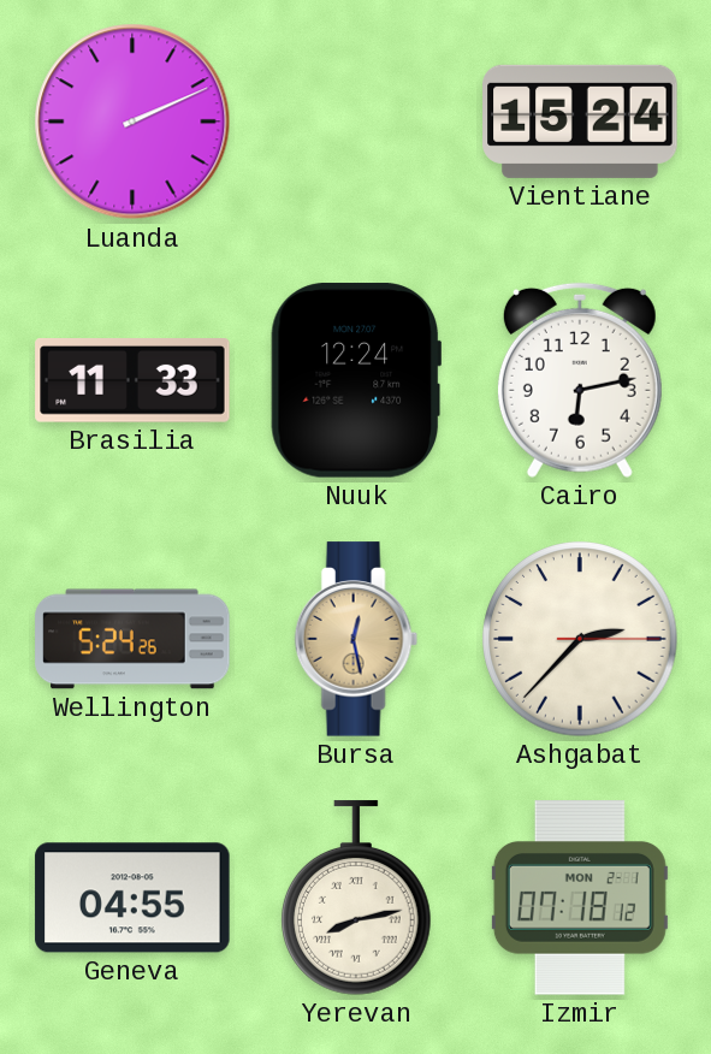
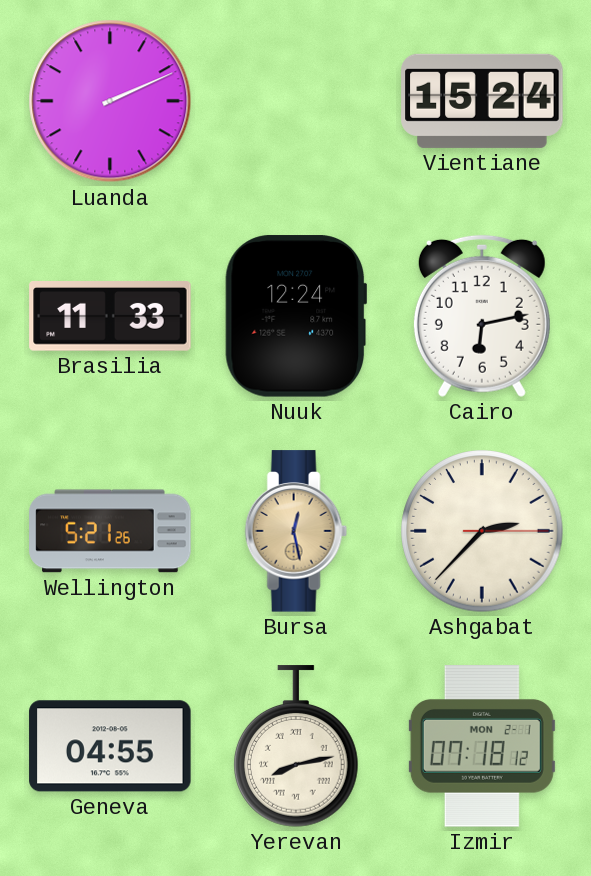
Wellington: 5:24 -> 5:21 (110, 531)
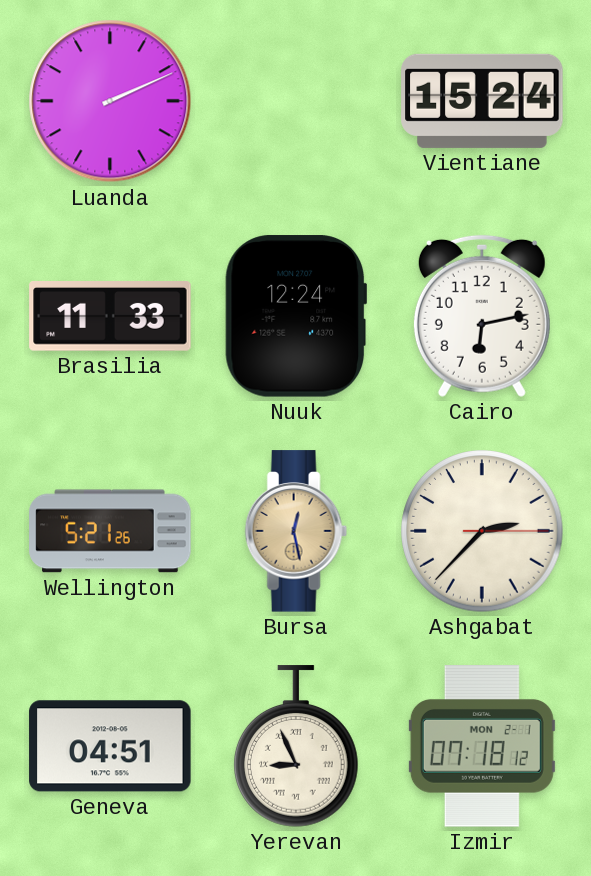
Geneva: 04:55 -> 04:51 (110, 746)
Yerevan: 8:13 -> 8:56 (297, 746)
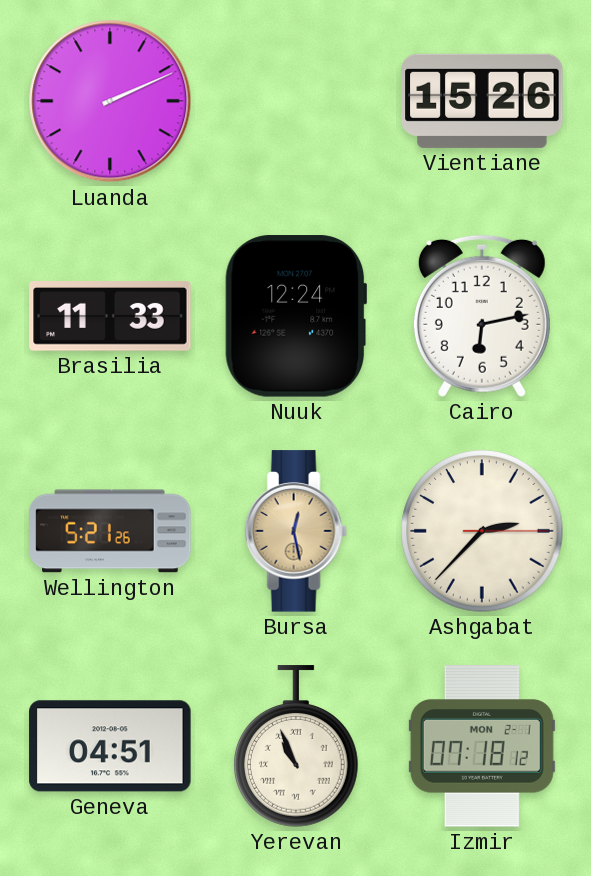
Vientiane: 15:24 -> 15:26 (482, 101)
Yerevan: 8:56 -> 10:56 (297, 746)
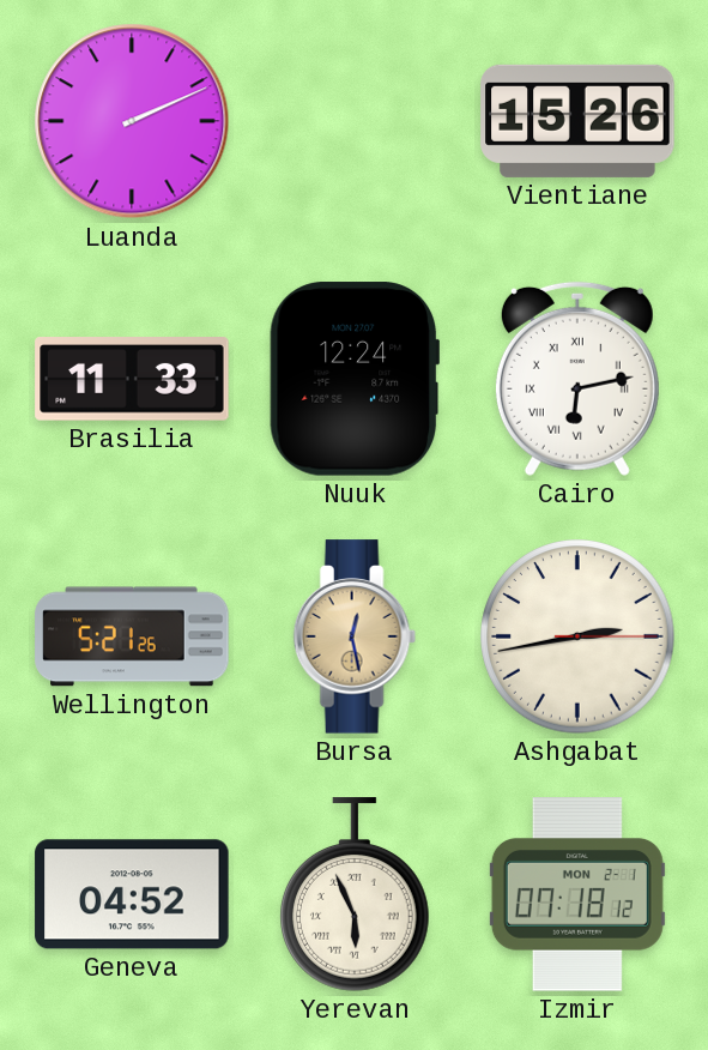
Cairo numerals: Arabic -> Roman (577, 379)
Ashgabat: 2:37 -> 2:43 (577, 636)
Geneva: 04:51 -> 04:52 (132, 894)
Yerevan: 10:56 -> 5:56 (356, 894)
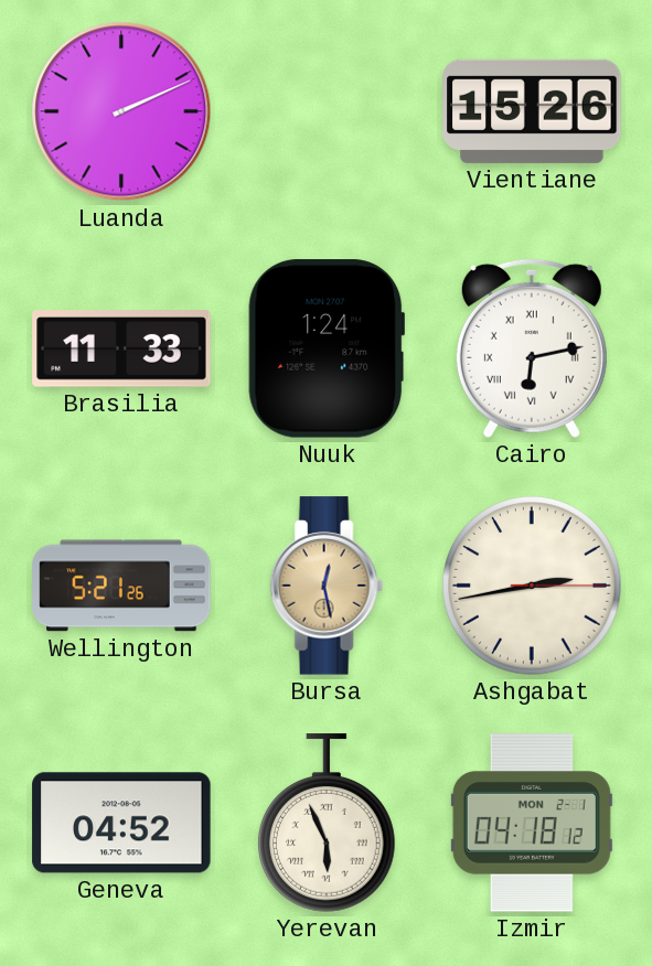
Nuuk: 12:24 -> 1:24 (325, 348)
Izmir: 07:18 -> 04:18 (532, 823)
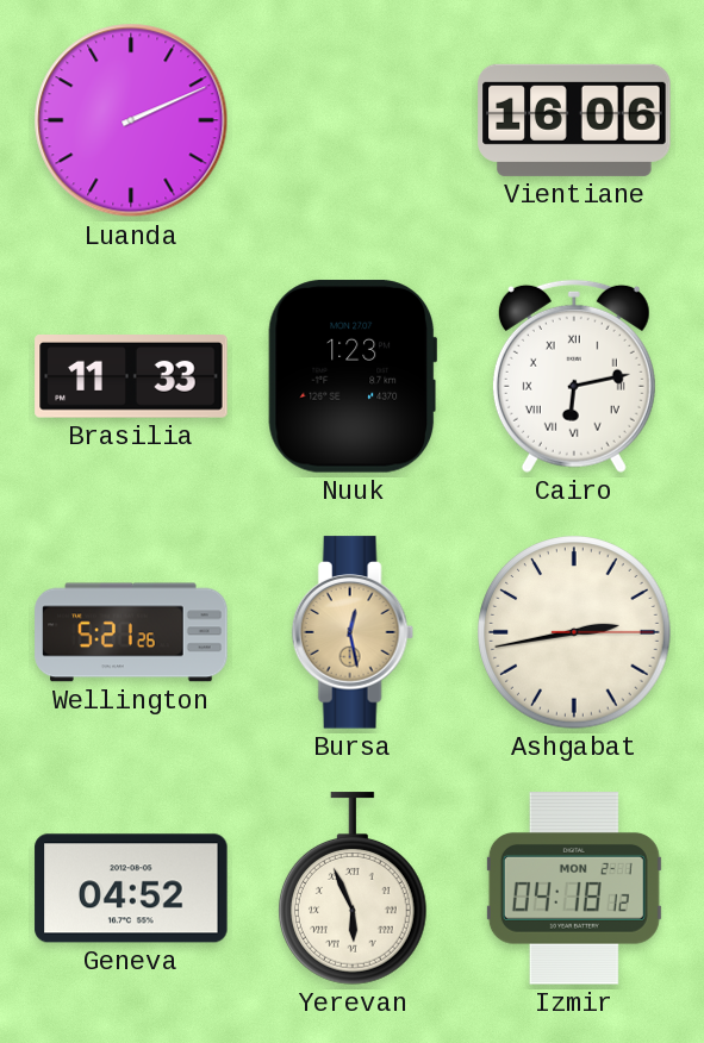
Vientiane: 15:26 -> 16:06 (574, 120)
Nuuk: 1:24 -> 1:23 (351, 376)
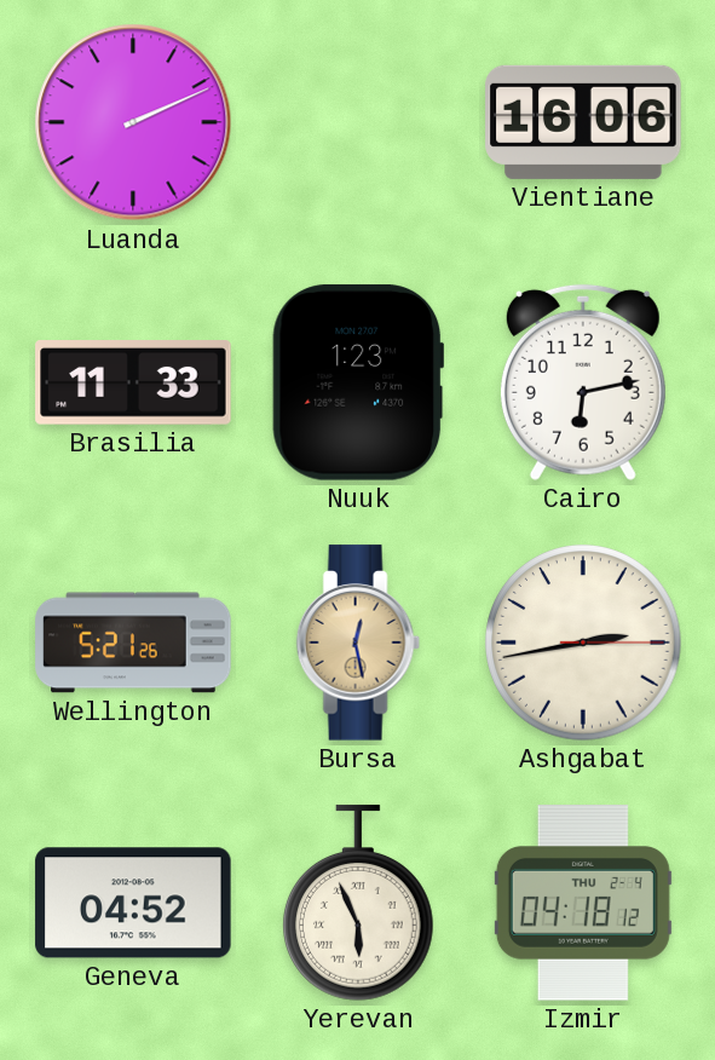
Cairo numerals: Roman -> Arabic (583, 382)
Izmir date: MON 2-1 -> THU 2-4 (583, 903)
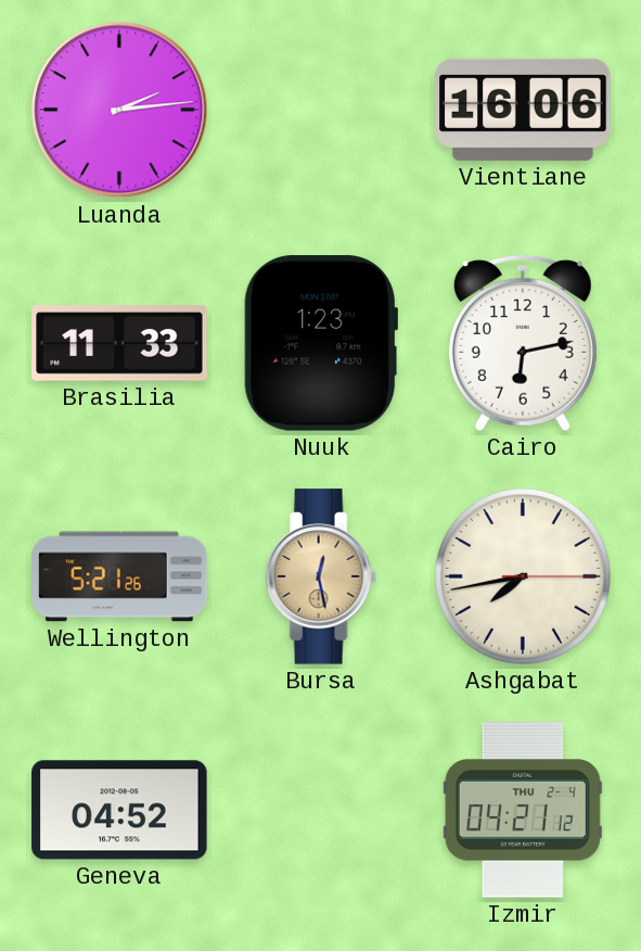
Luanda: 2:11 -> 2:14 (119, 110)
Ashgabat: 2:43 -> 7:43 (523, 576)
Yerevan: 5:56 -> none (359, 903)
Izmir: 04:18 -> 04:21 (523, 810)
